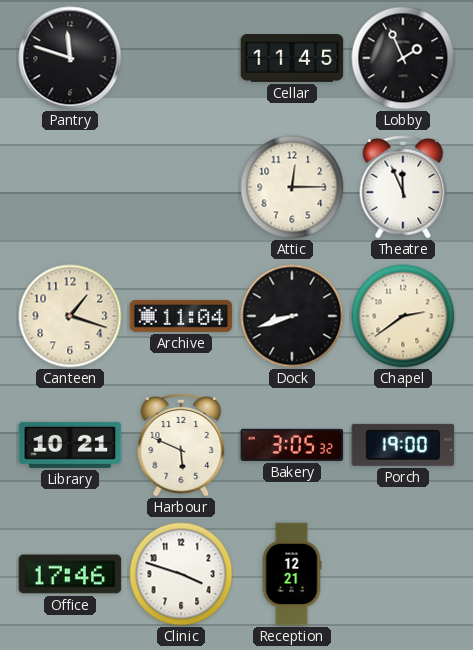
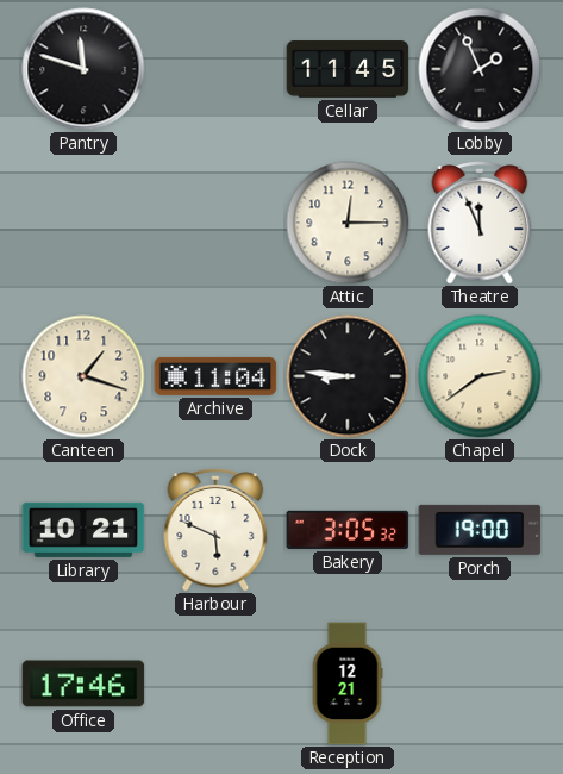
Dock: 8:42 -> 8:46 (348, 376)
Clinic: 3:48 -> none (181, 574)
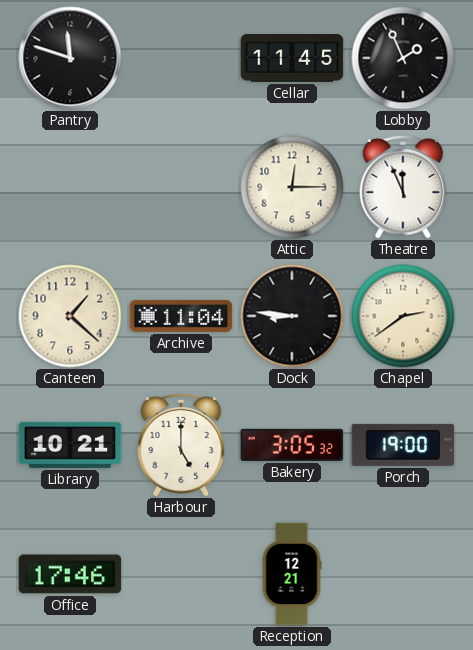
Canteen: 1:18 -> 1:22 (70, 316)
Harbour: 5:49 -> 5:00 (181, 446)
